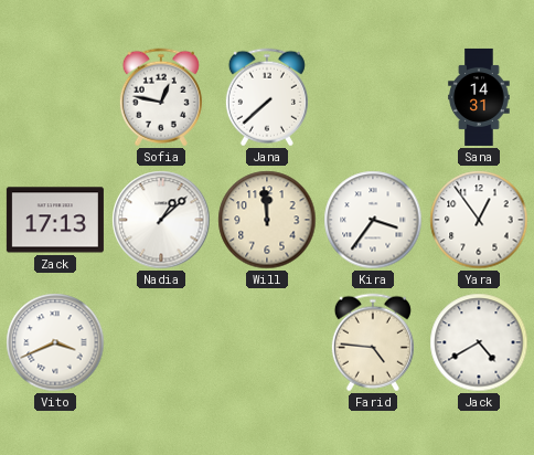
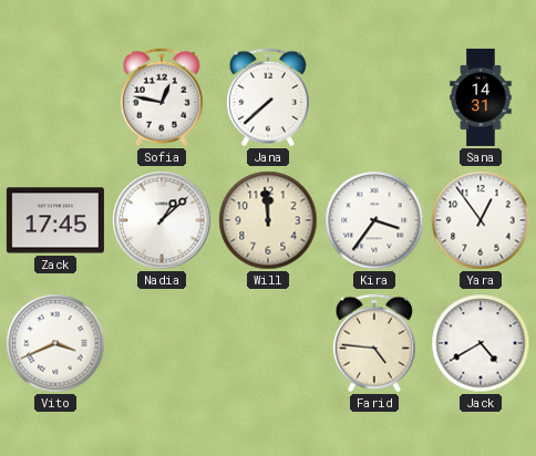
Zack: 17:13 -> 17:45 (55, 220)
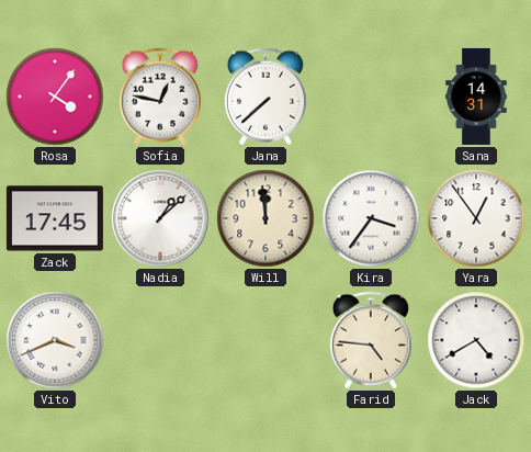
Rosa: none -> 4:06 (55, 97)
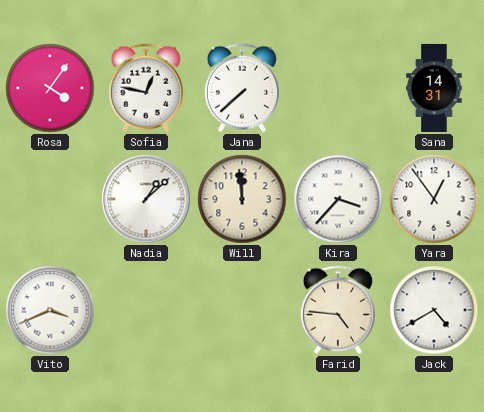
Zack: 17:45 -> none (55, 218)
Kira: 3:36 -> 3:37 (338, 199)
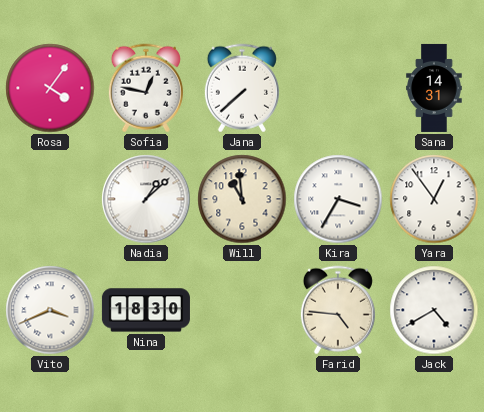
Will: 11:59 -> 10:59 (242, 199)
Kira: 3:37 -> 3:35 (338, 199)
Nina: none -> 18:30 (146, 310)
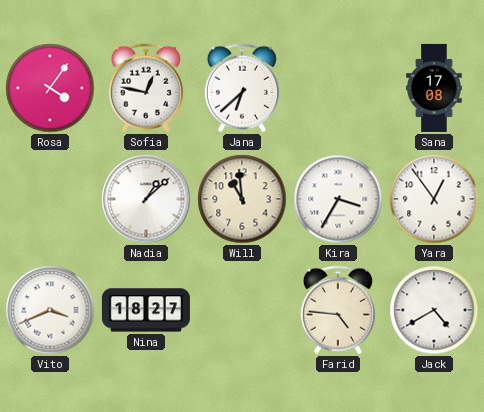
Jana: 7:38 -> 6:38 (242, 88)
Sana: 14:31 -> 17:08 (434, 88)
Nina: 18:30 -> 18:27 (146, 310)
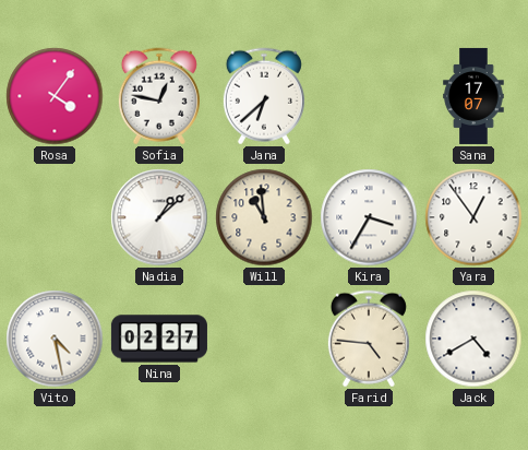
Sana: 17:08 -> 17:07 (473, 96)
Vito: 3:41 -> 4:28 (55, 339)
Nina: 18:27 -> 02:27 (159, 339)
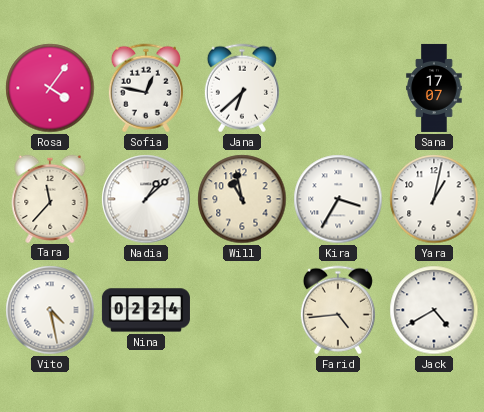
Tara: none -> 11:37 (50, 198)
Will: 10:59 -> 10:58 (242, 199)
Yara: 12:54 -> 1:02 (434, 199)
Nina: 02:27 -> 02:24 (146, 310)
Farid: 4:46 -> 4:44 (338, 310)
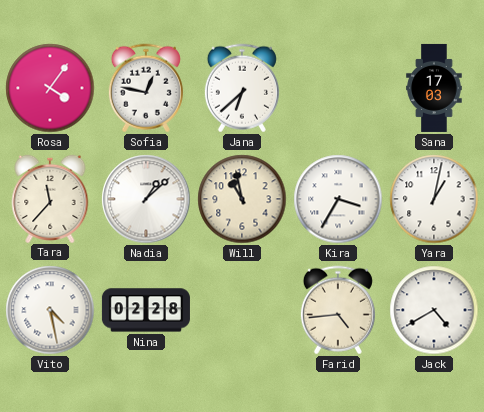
Sana: 17:07 -> 17:03 (434, 88)
Nina: 02:24 -> 02:28 (146, 310)
